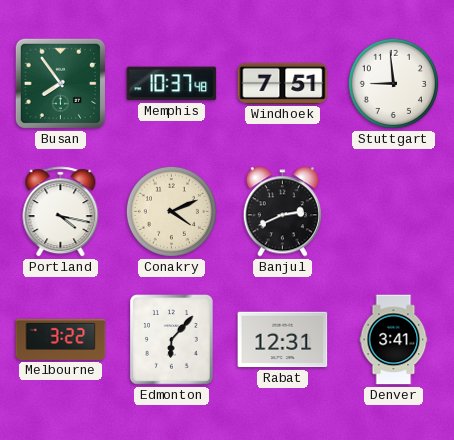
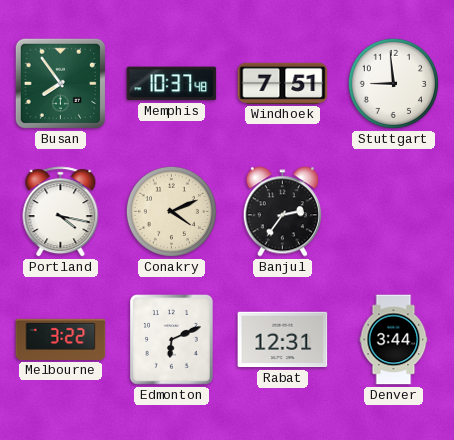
Banjul: 2:41 -> 2:36 (282, 212)
Edmonton: 6:07 -> 6:11 (172, 340)
Denver: 3:41 -> 3:44 (394, 340)
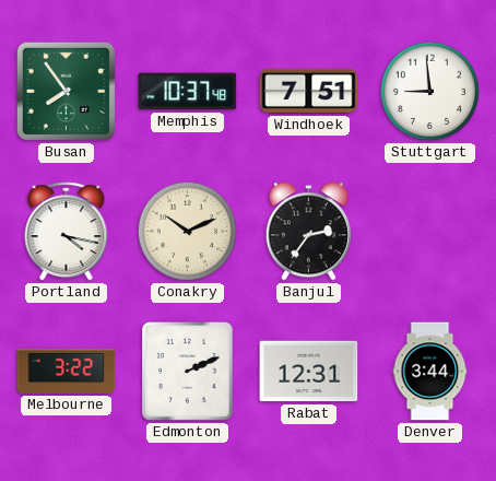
Conakry: 4:11 -> 10:11 (187, 231)
Edmonton: 6:11 -> 2:11 (188, 372)
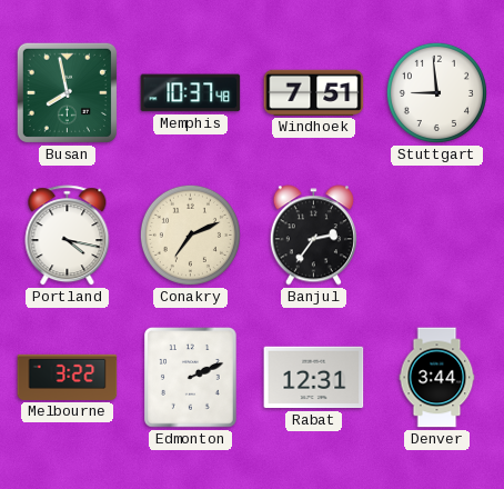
Busan: 7:54 -> 7:58 (67, 92)
Conakry: 10:11 -> 7:11 (190, 234)
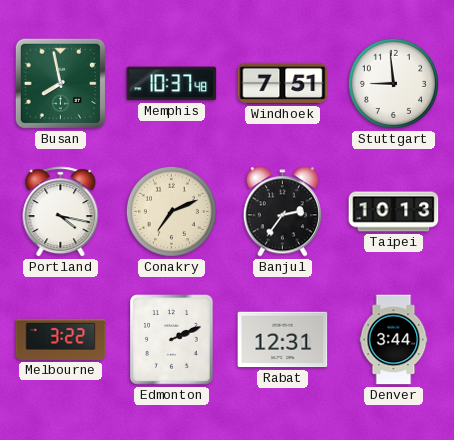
Taipei: none -> 10:13 (394, 212)
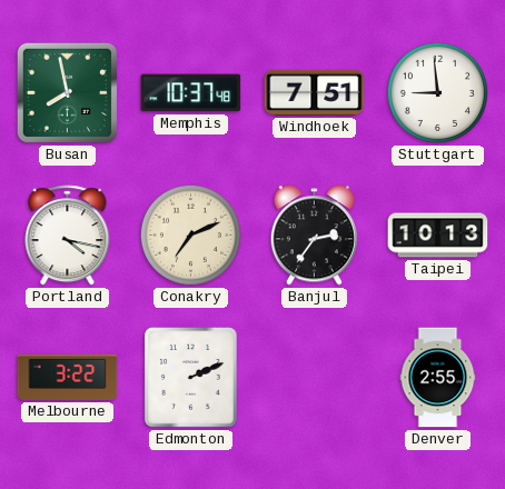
Rabat: 12:31 -> none (283, 340)
Denver: 3:44 -> 2:55 (438, 378)
